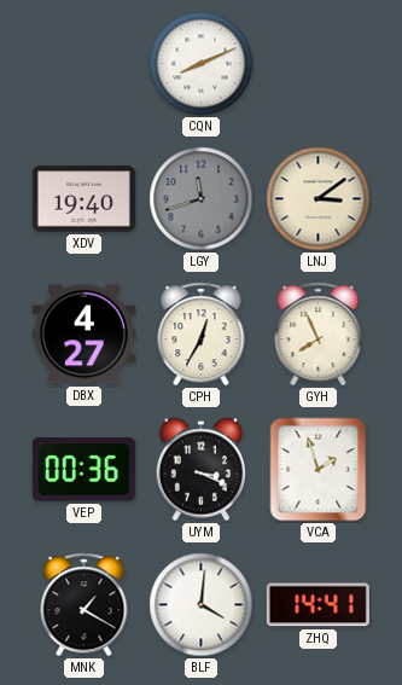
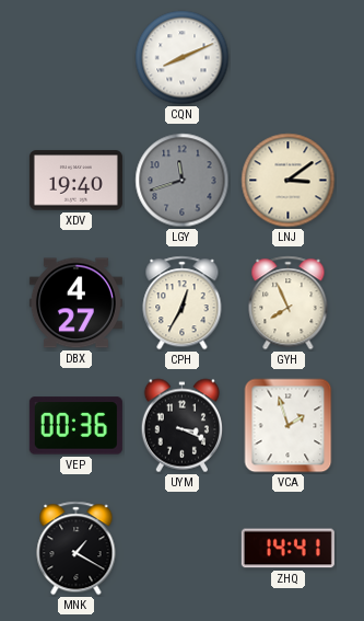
BLF: 4:01 -> none (202, 605)
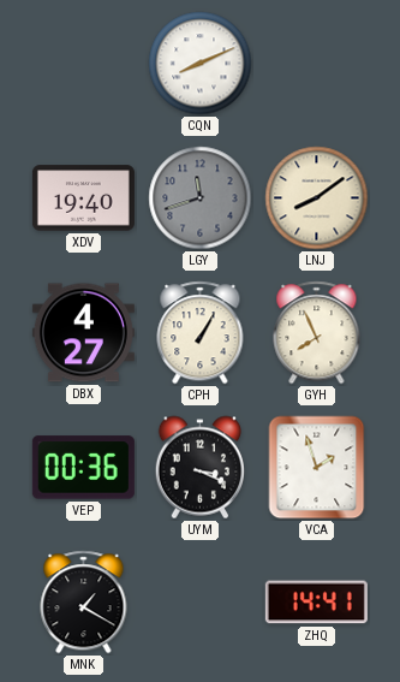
LNJ: 3:09 -> 8:09 (317, 198)
CPH: 12:35 -> 1:05 (201, 333)
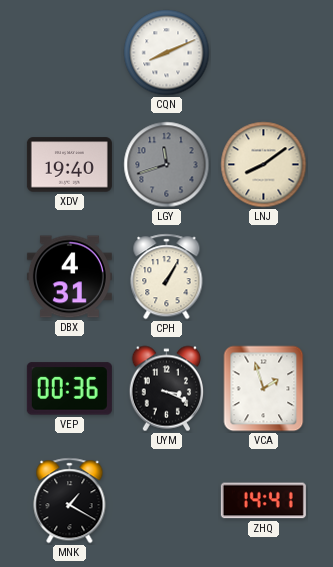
DBX: 4:27 -> 4:31 (69, 277)
GYH: 7:56 -> none (317, 333)
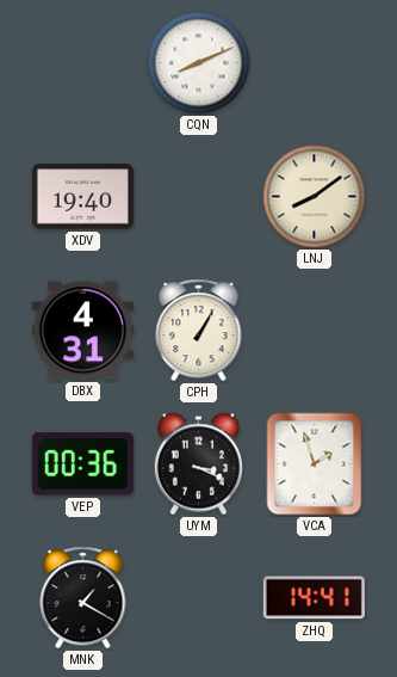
LGY: 11:42 -> none (167, 165)
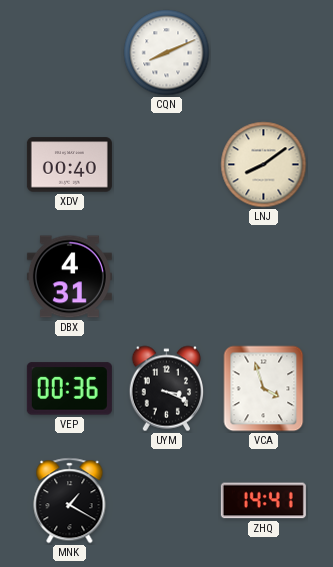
XDV: 19:40 -> 00:40 (69, 165)
CPH: 1:05 -> none (199, 331)
VCA: 1:57 -> 3:57 (264, 389)
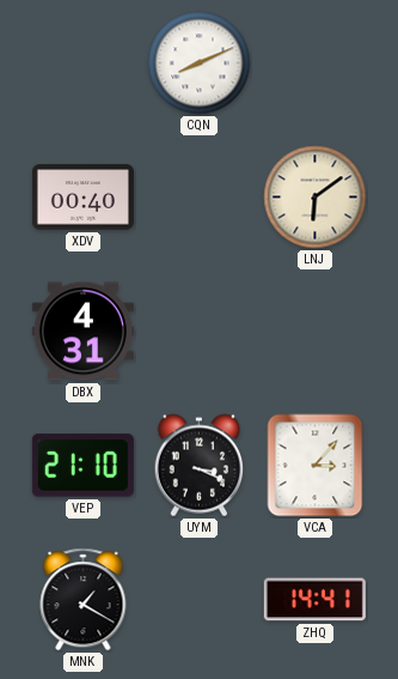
LNJ: 8:09 -> 6:09 (316, 198)
VEP: 00:36 -> 21:10 (82, 466)
VCA: 3:57 -> 3:07 (316, 466)
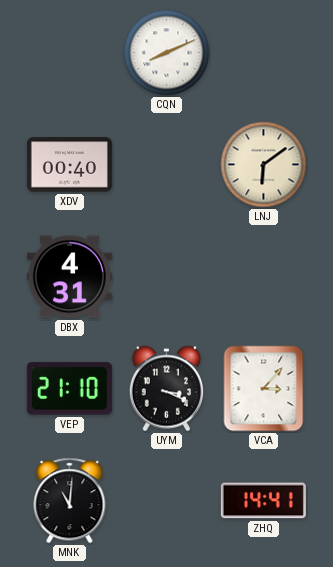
MNK: 1:20 -> 11:01 (70, 501)
